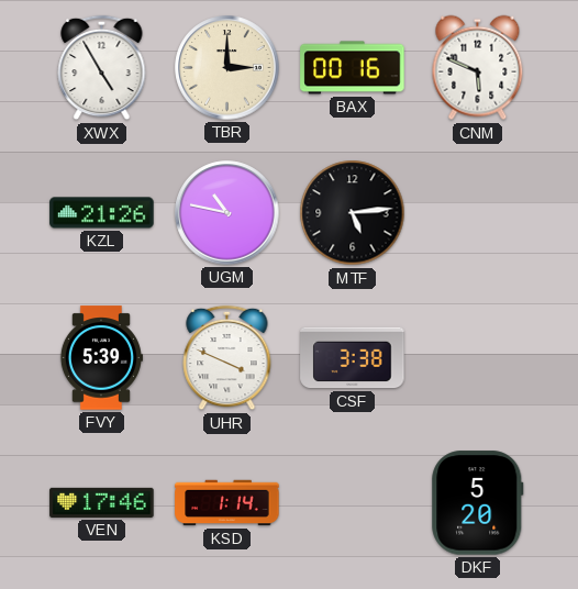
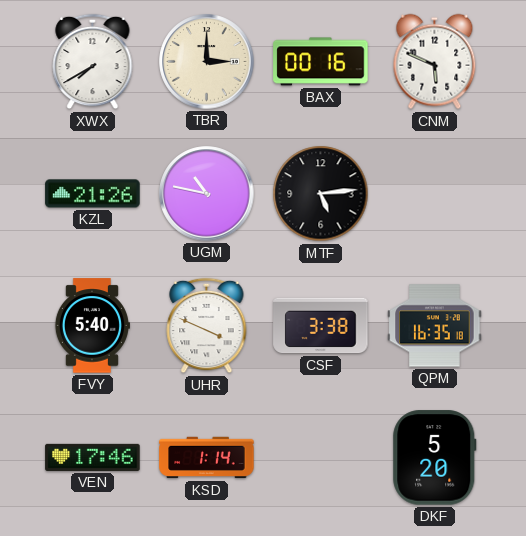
XWX: 4:55 -> 7:40 (93, 62)
FVY: 5:39 -> 5:40 (92, 326)
QPM: none -> 16:35 (435, 326)
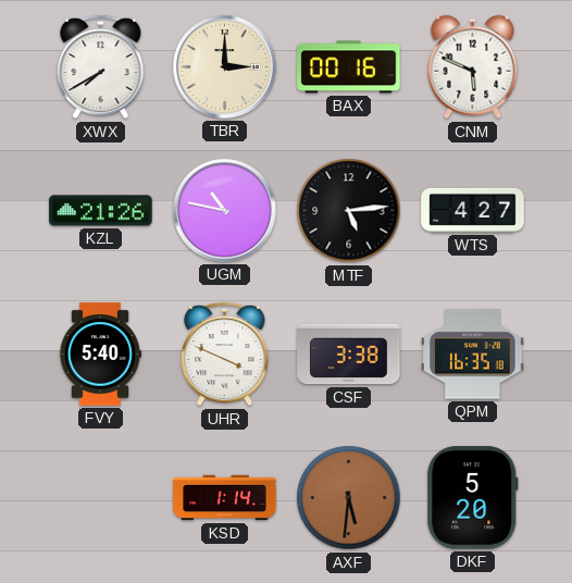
WTS: none -> 4:27 (473, 210)
VEN: 17:46 -> none (93, 457)
AXF: none -> 5:31 (349, 498)
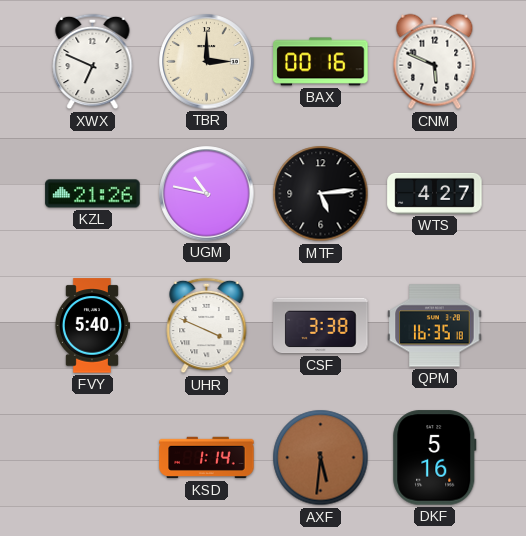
XWX: 7:40 -> 6:49 (93, 62)
DKF: 5:20 -> 5:16 (435, 458)
